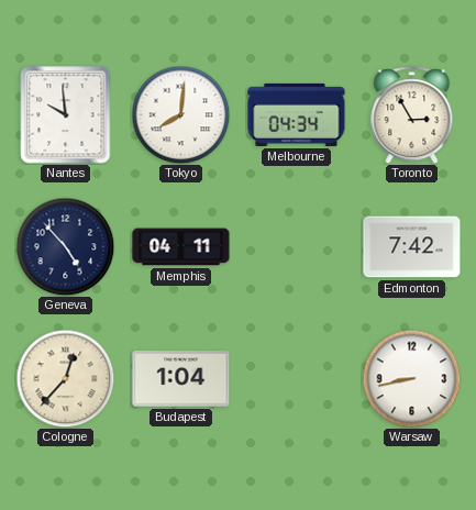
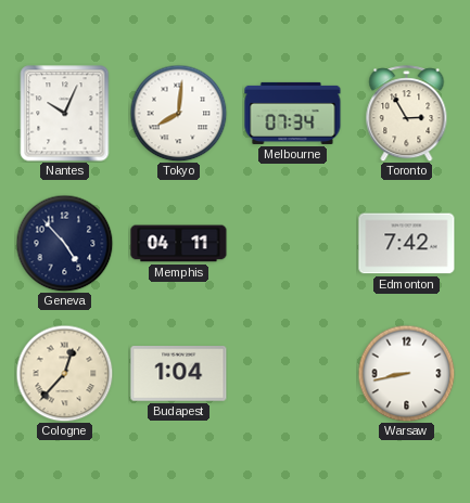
Nantes: 9:59 -> 10:04 (65, 114)
Melbourne: 04:34 -> 07:34 (293, 113)
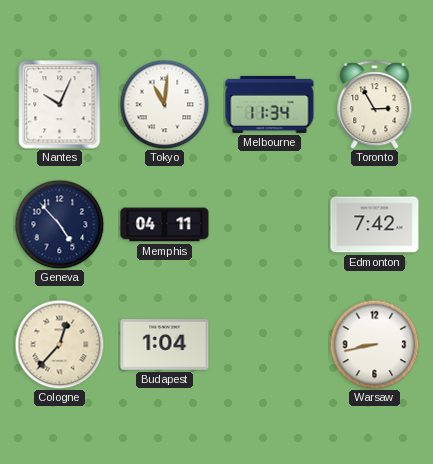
Tokyo: 8:01 -> 11:01 (164, 104)
Melbourne: 07:34 -> 11:34 (270, 104)
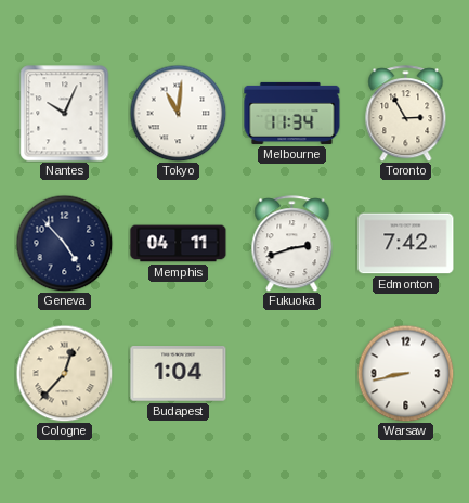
Fukuoka: none -> 2:42 (292, 244)
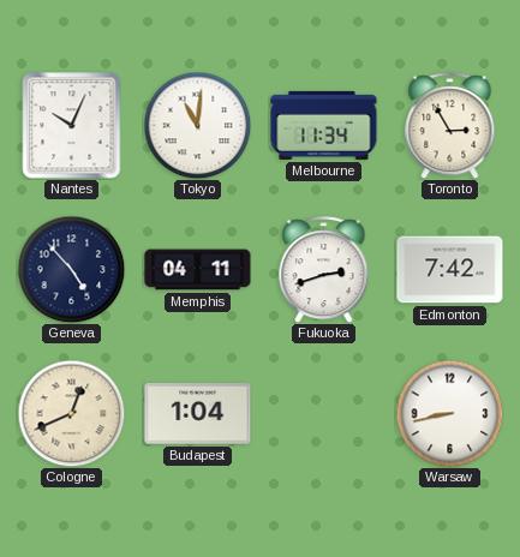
Cologne: 12:37 -> 12:41 (71, 413)
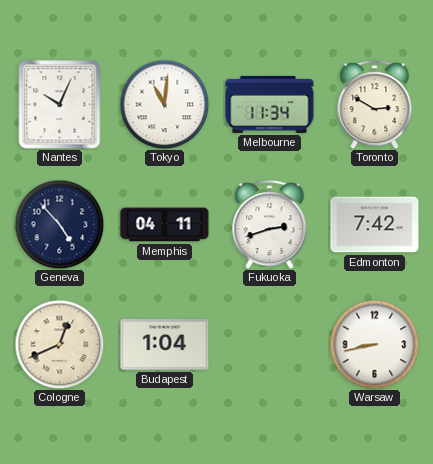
Toronto: 2:55 -> 2:50 (375, 105)
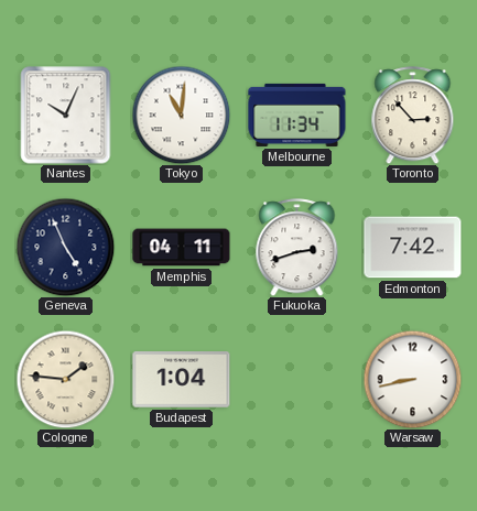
Toronto: 2:50 -> 2:53 (413, 116)
Geneva: 4:53 -> 4:56 (65, 247)
Cologne: 12:41 -> 1:46 (65, 379)
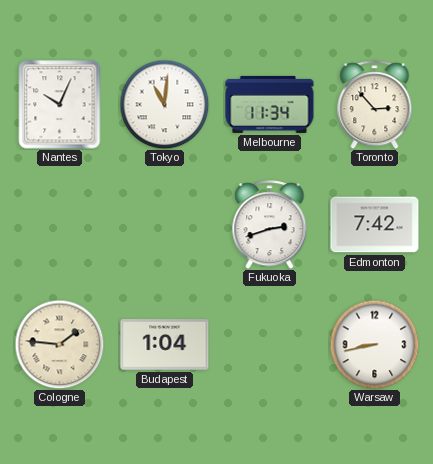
Geneva: 4:56 -> none (65, 247)
Memphis: 04:11 -> none (182, 248)
